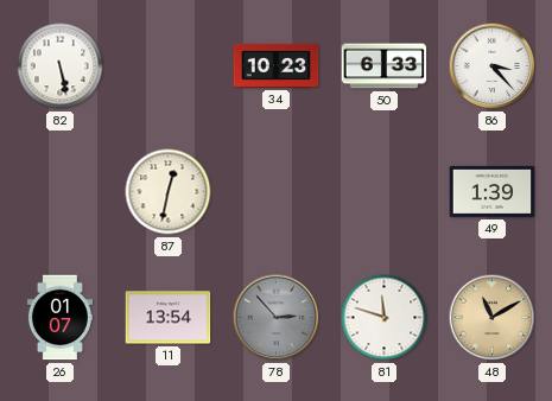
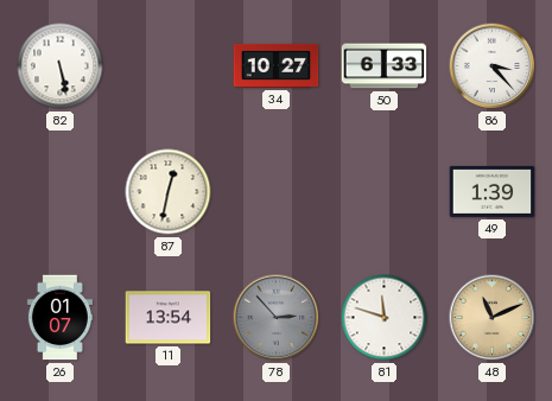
34: 10:23 -> 10:27 (277, 65)
48: 11:10 -> 11:11 (493, 318)
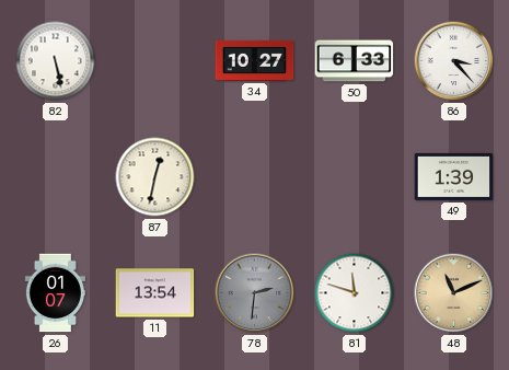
78: 2:53 -> 2:31 (255, 293)
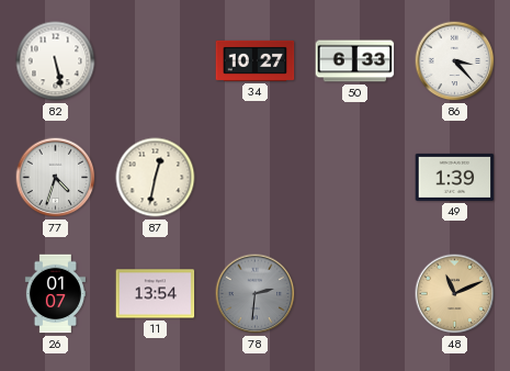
77: none -> 4:33 (56, 178)
81: 11:48 -> none (355, 293)
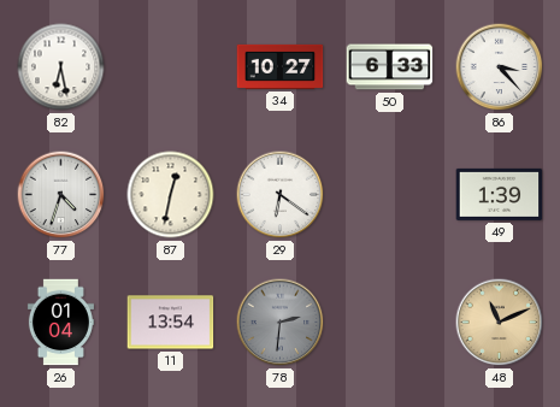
82: 5:28 -> 6:28 (61, 67)
29: none -> 6:21 (281, 195)
26: 01:07 -> 01:04 (60, 323)
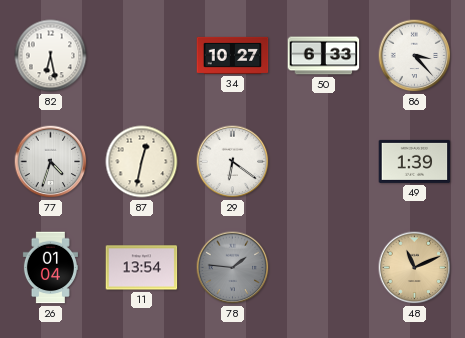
78: 2:31 -> 1:46 (233, 268)
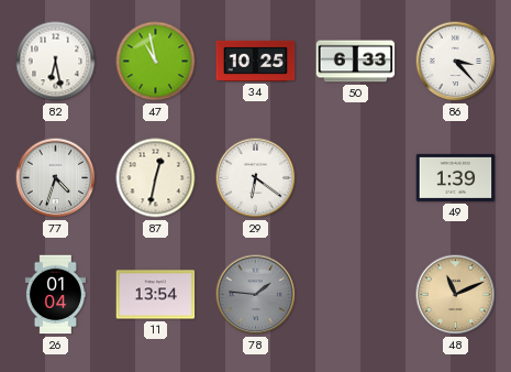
47: none -> 10:58 (156, 62)
34: 10:27 -> 10:25 (256, 61)
